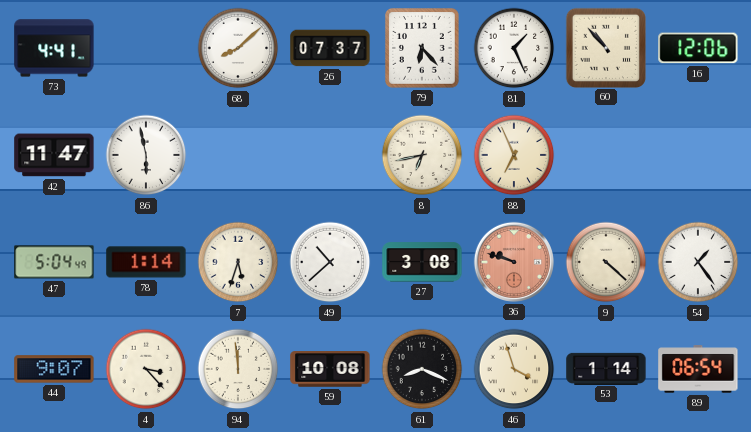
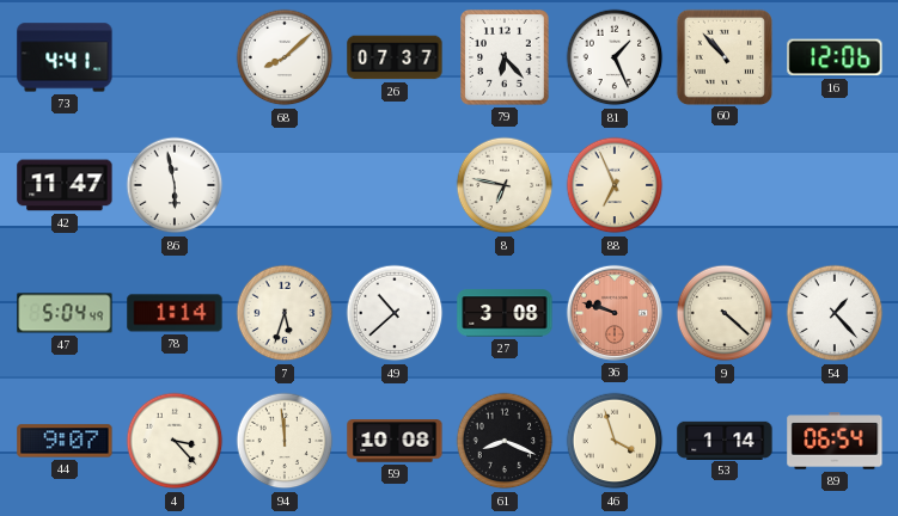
8: 6:43 -> 6:47 (505, 185)
54: 1:24 -> 1:23 (835, 313)
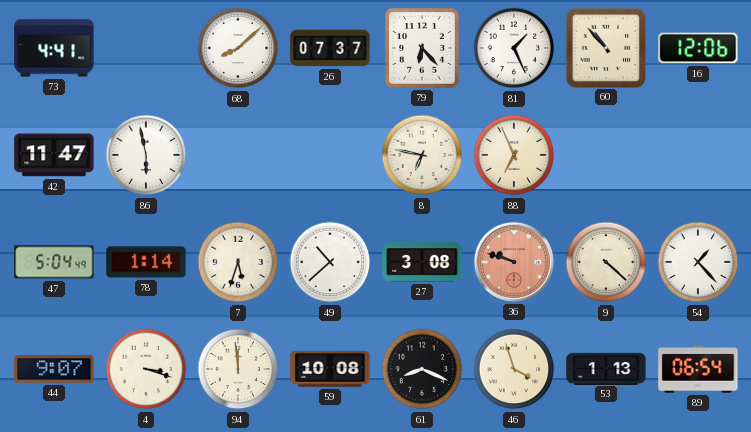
4: 3:23 -> 3:18 (146, 369)
53: 1:14 -> 1:13 (606, 368)
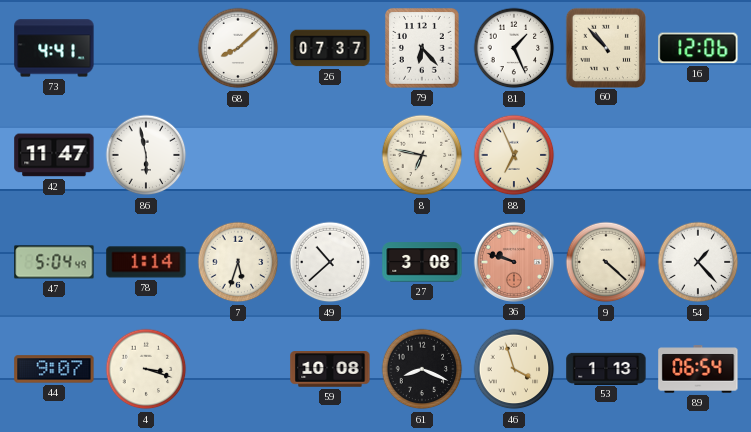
94: 11:59 -> none (238, 369)
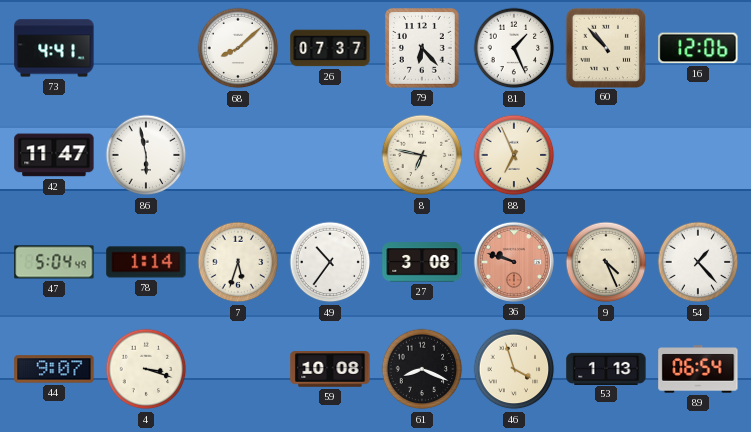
49: 10:38 -> 10:36 (330, 262)
9: 4:22 -> 4:26 (606, 262)
